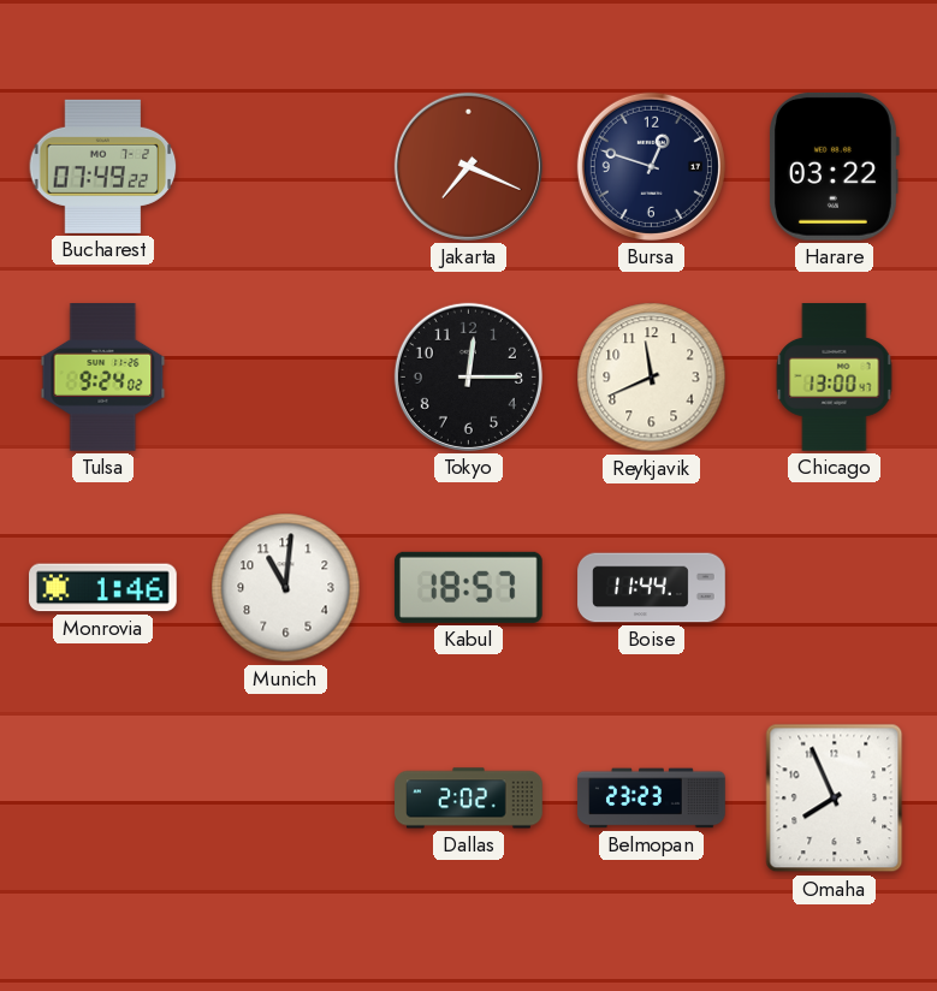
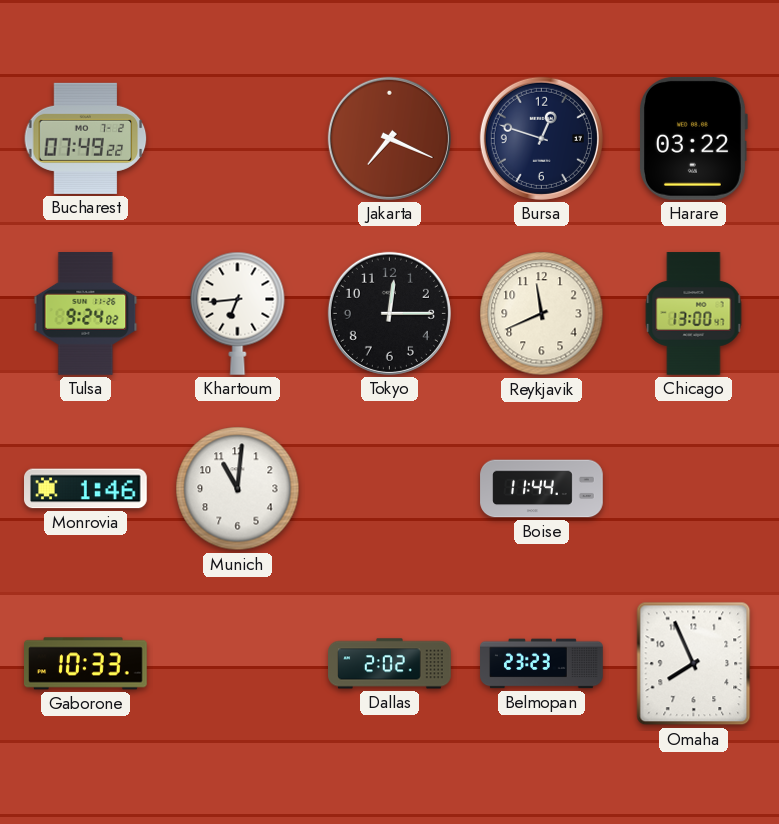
Khartoum: none -> 6:44 (238, 313)
Kabul: 18:57 -> none (468, 587)
Gaborone: none -> 10:33 (86, 664)
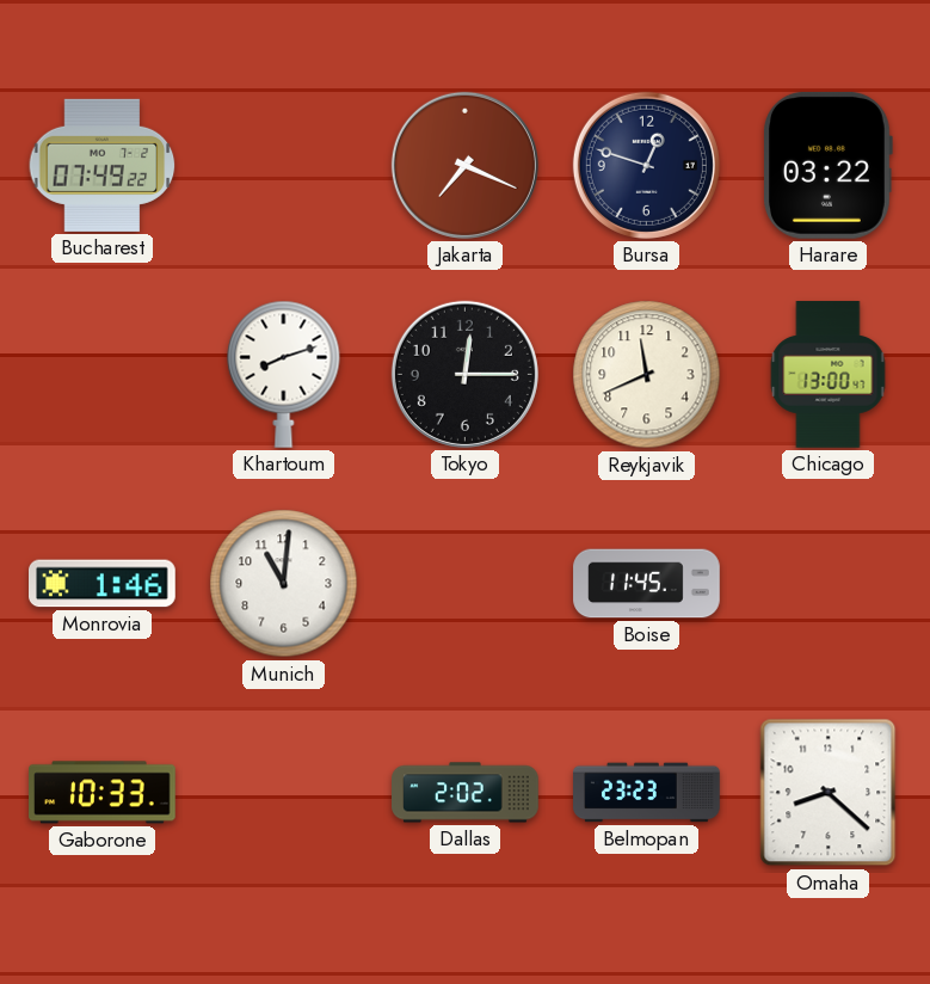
Tulsa: 9:24 -> none (86, 314)
Khartoum: 6:44 -> 8:12 (284, 374)
Boise: 11:44 -> 11:45 (647, 584)
Omaha: 7:56 -> 8:22 (829, 793)
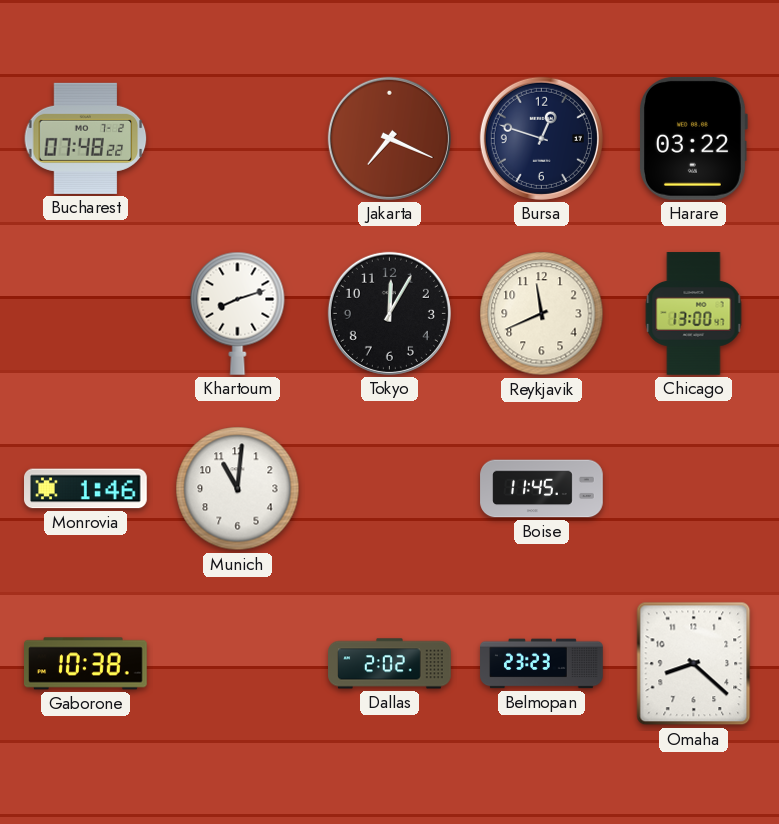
Bucharest: 07:49 -> 07:48 (86, 138)
Tokyo: 12:15 -> 12:05 (389, 313)
Gaborone: 10:33 -> 10:38 (86, 664)
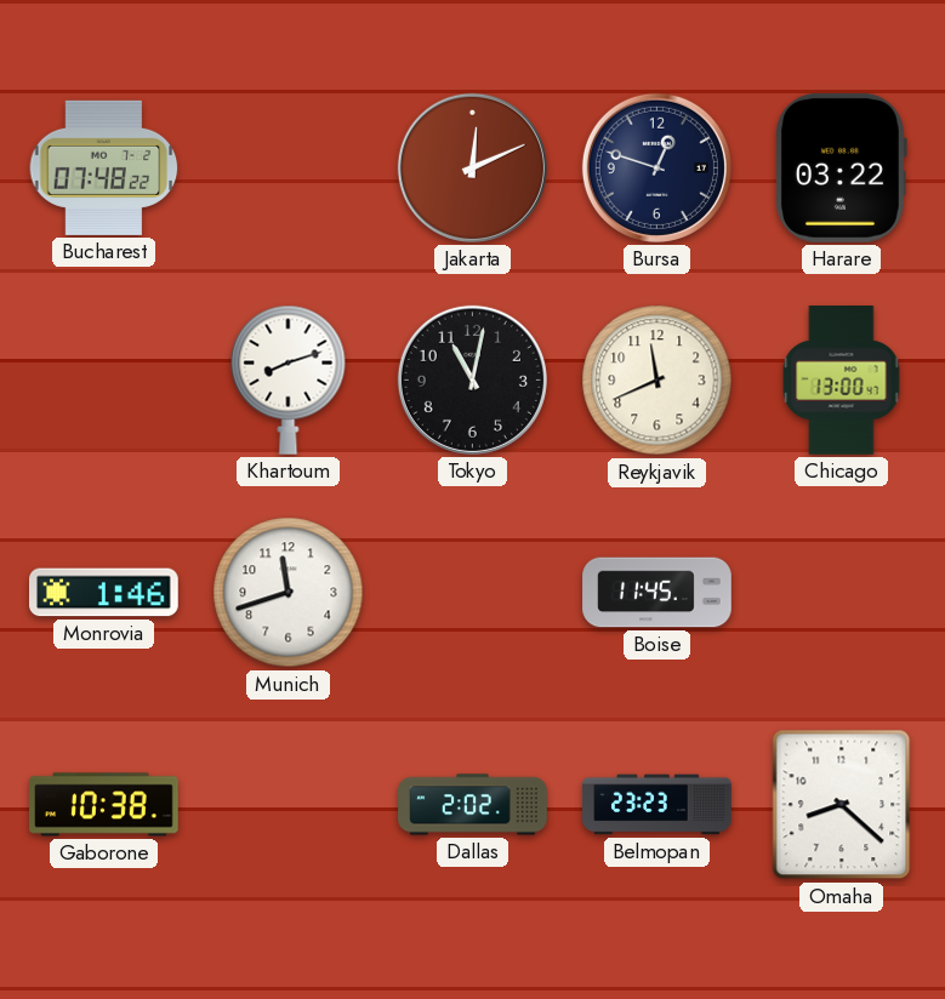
Jakarta: 7:19 -> 12:11 (472, 167)
Tokyo: 12:05 -> 11:02 (472, 379)
Munich: 11:01 -> 11:42 (289, 593)
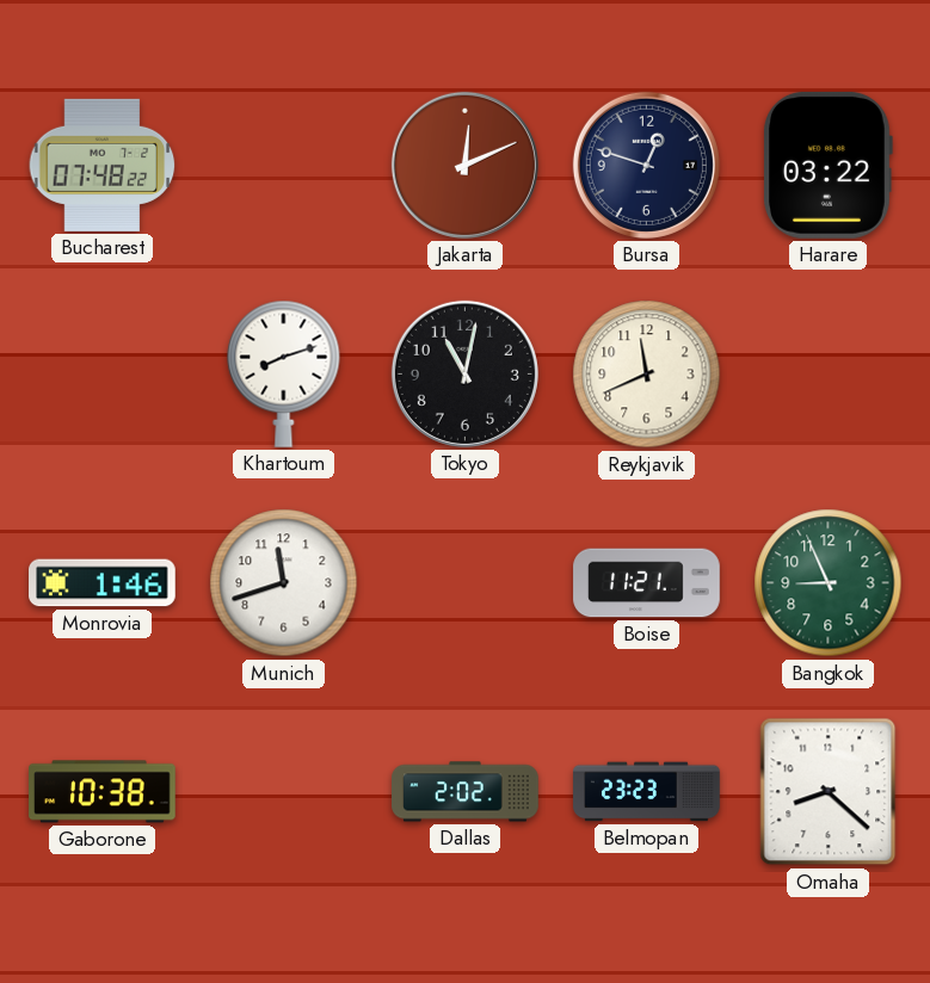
Chicago: 13:00 -> none (842, 381)
Boise: 11:45 -> 11:21 (647, 583)
Bangkok: none -> 8:56 (829, 583)
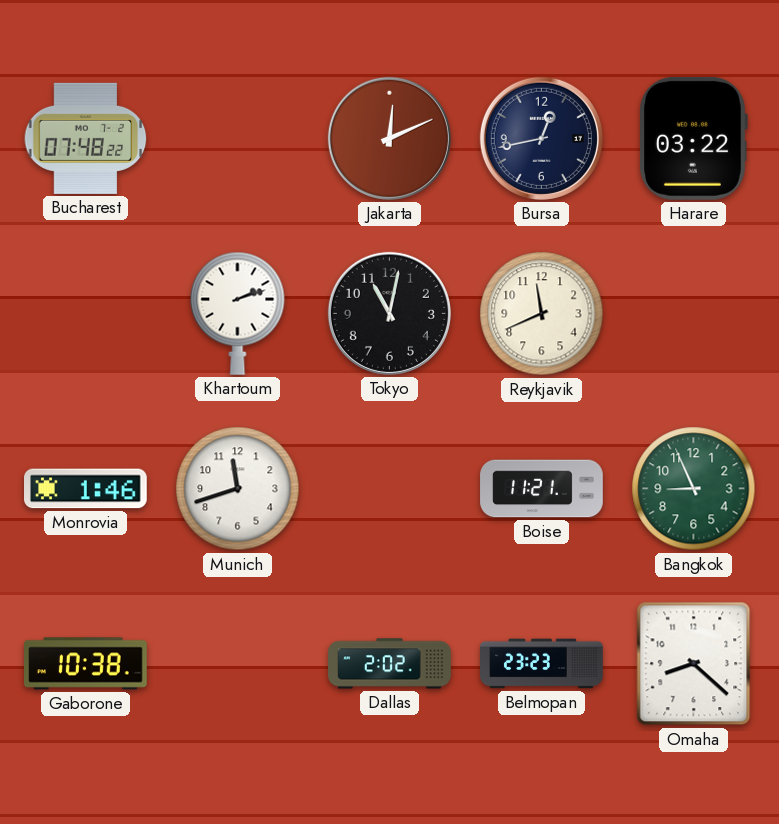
Bursa: 12:48 -> 12:43 (541, 138)
Khartoum: 8:12 -> 2:12 (238, 313)
